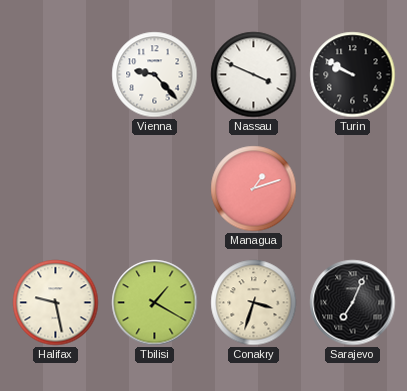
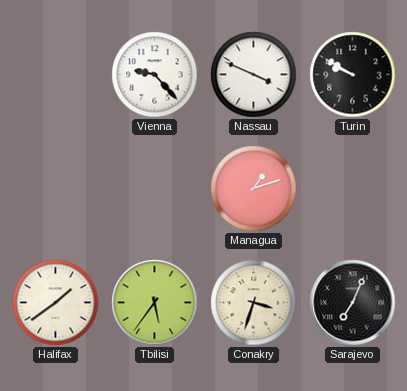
Halifax: 9:28 -> 1:39 (56, 303)
Tbilisi: 1:20 -> 5:36 (155, 303)
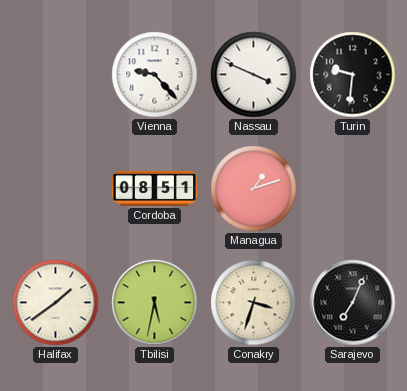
Turin: 9:50 -> 9:31 (353, 75)
Cordoba: none -> 08:51 (154, 188)
Tbilisi: 5:36 -> 5:32 (155, 303)
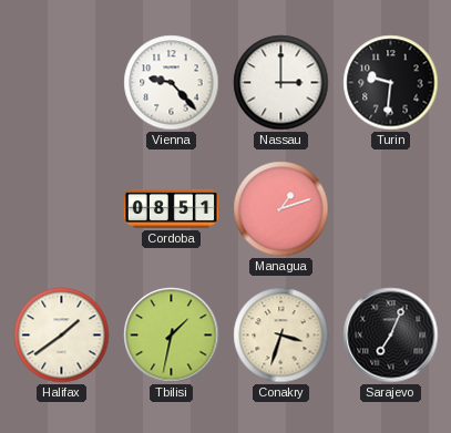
Nassau: 3:49 -> 3:00 (281, 83)
Tbilisi: 5:32 -> 1:32 (172, 336)
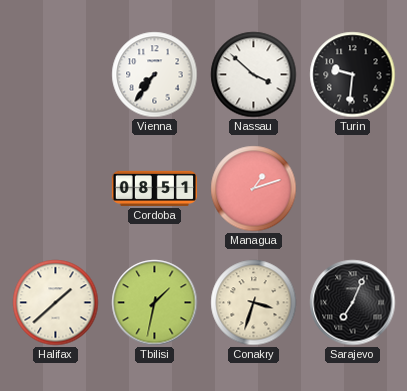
Vienna: 9:23 -> 7:36 (155, 75)
Nassau: 3:00 -> 3:52 (254, 75)
Halifax: 1:39 -> 1:38 (56, 303)
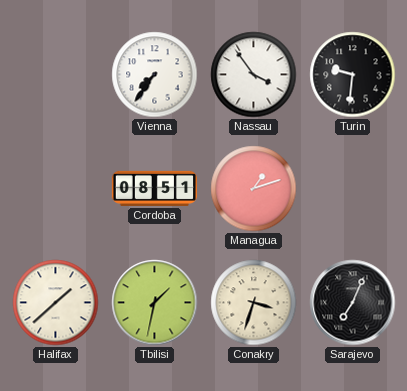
Nassau: 3:52 -> 3:54 (254, 75)
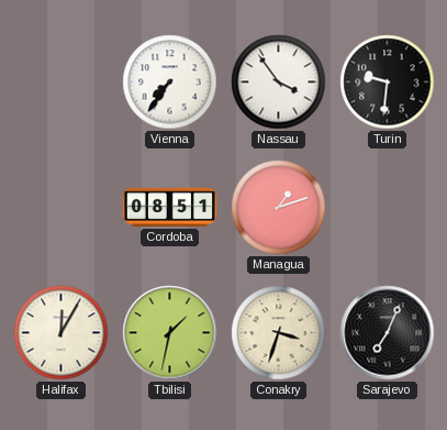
Halifax: 1:38 -> 12:05 (62, 333)
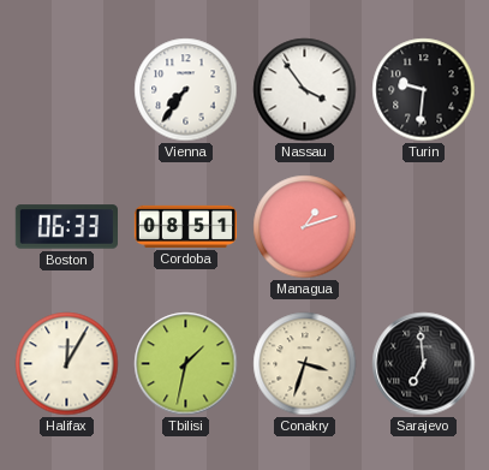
Boston: none -> 06:33 (66, 227)
Sarajevo: 7:04 -> 6:59 (424, 364)
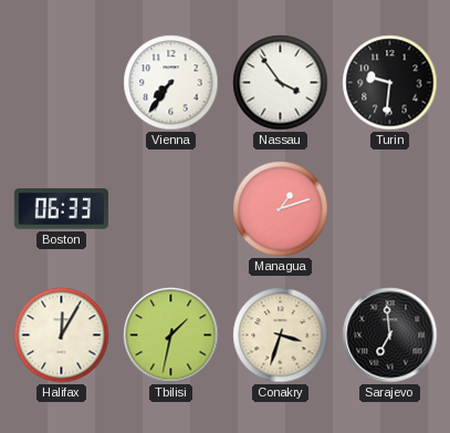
Cordoba: 08:51 -> none (185, 226)
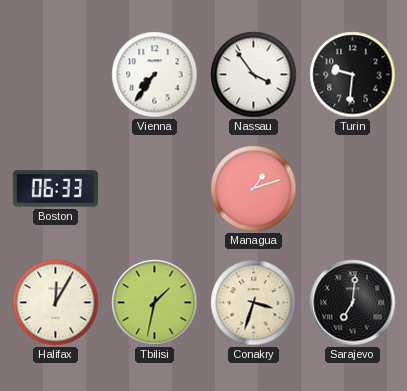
Sarajevo: 6:59 -> 7:01 (353, 303)
